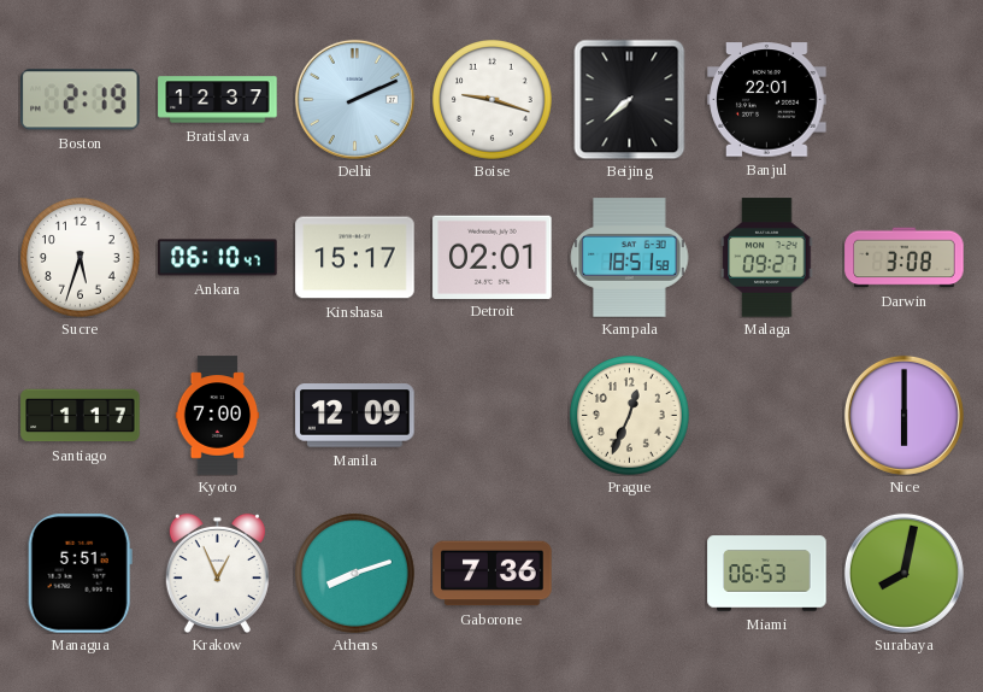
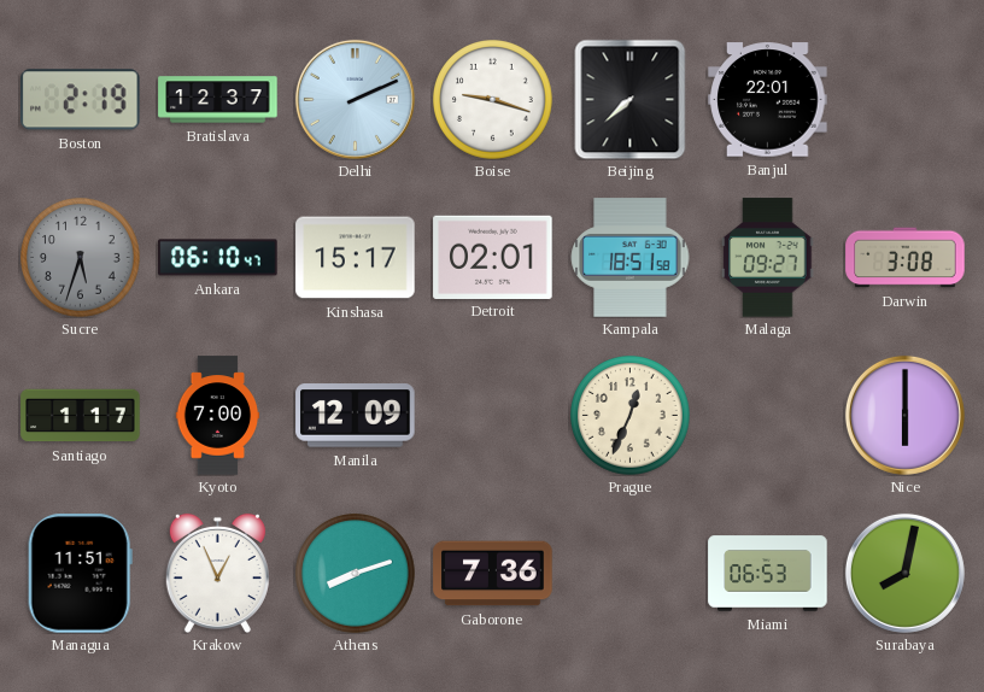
Sucre dial: white -> grey (81, 258)
Managua: 5:51 -> 11:51 (80, 574)
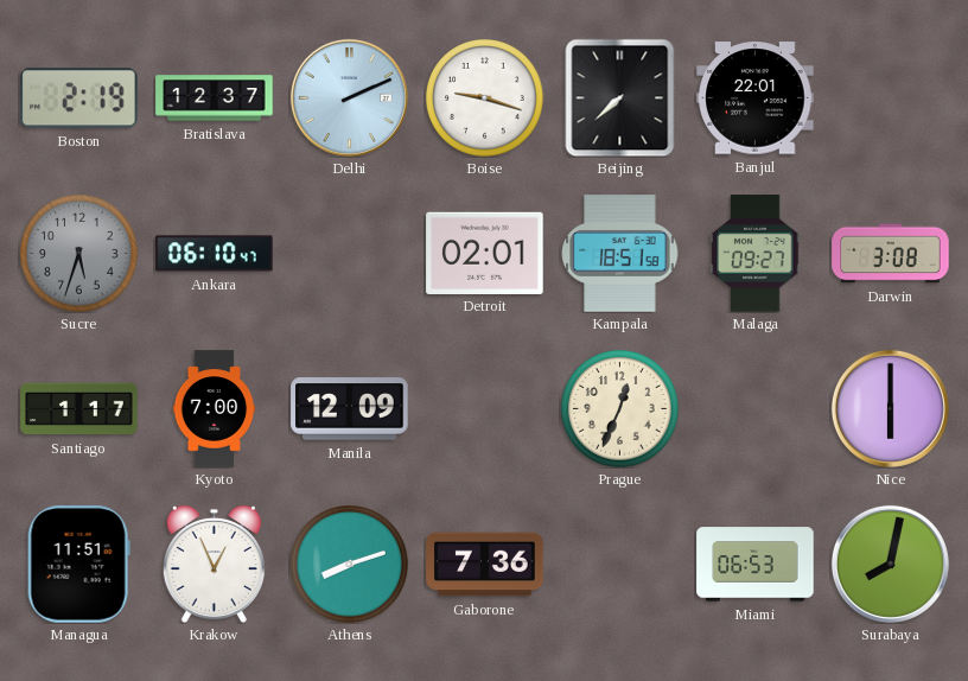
Kinshasa: 15:17 -> none (356, 258)
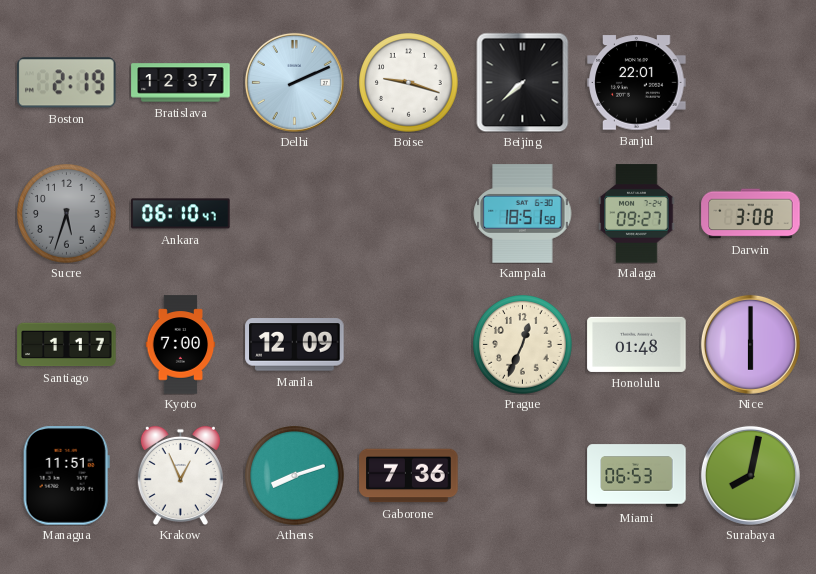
Detroit: 02:01 -> none (485, 253)
Honolulu: none -> 01:48 (637, 344)
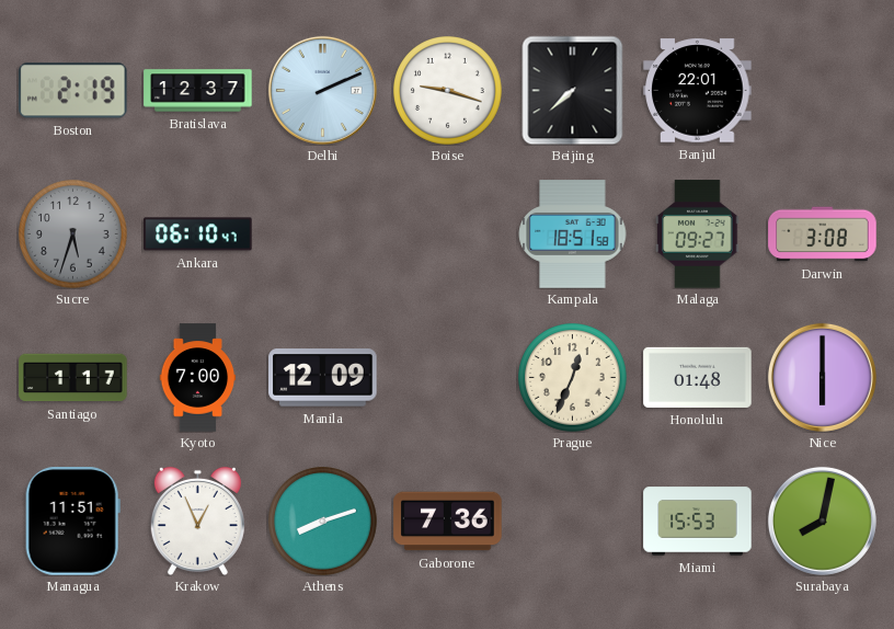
Miami: 06:53 -> 15:53 (698, 522)
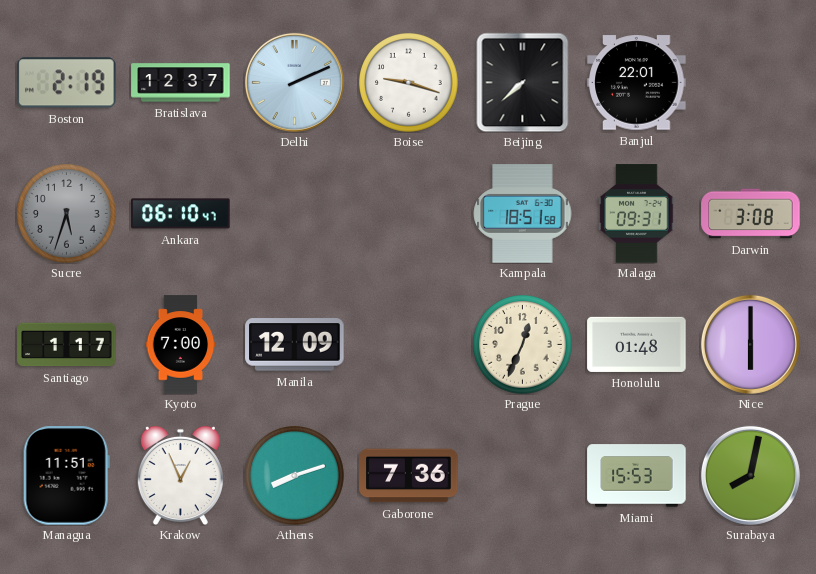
Malaga: 09:27 -> 09:31 (637, 214)
